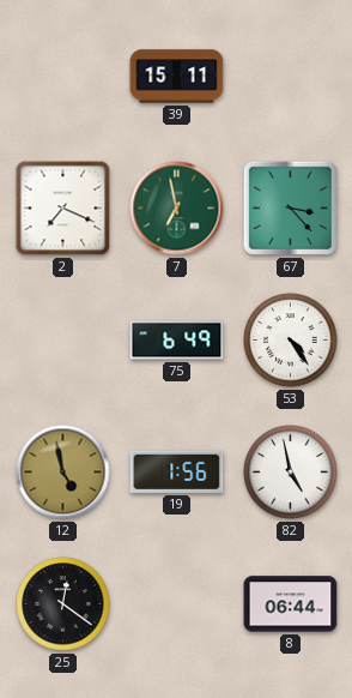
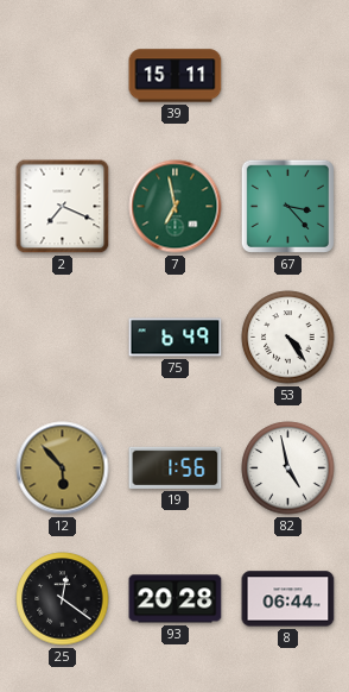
12: 4:58 -> 5:53 (63, 468)
93: none -> 20:28 (176, 599)
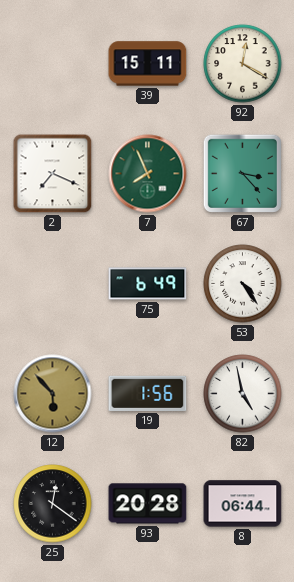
92: none -> 12:20 (243, 64)
7: 6:58 -> 7:56 (148, 174)
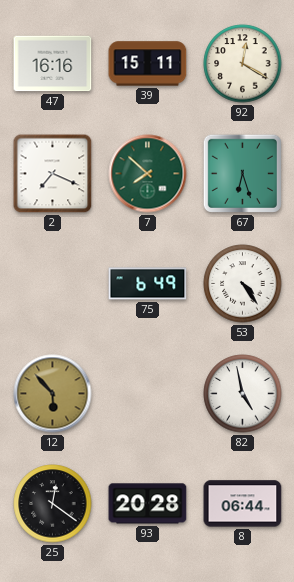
47: none -> 16:16 (53, 64)
7: 7:56 -> 7:52 (148, 174)
67: 3:23 -> 6:27 (242, 173)
19: 1:56 -> none (148, 393)
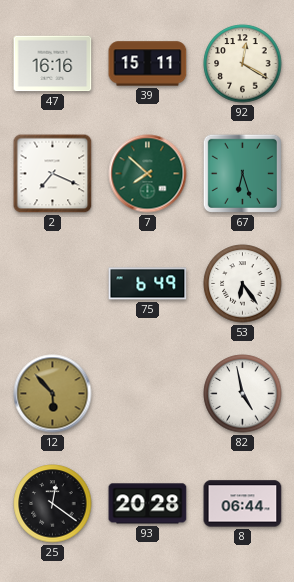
53: 4:24 -> 6:24 (243, 284)
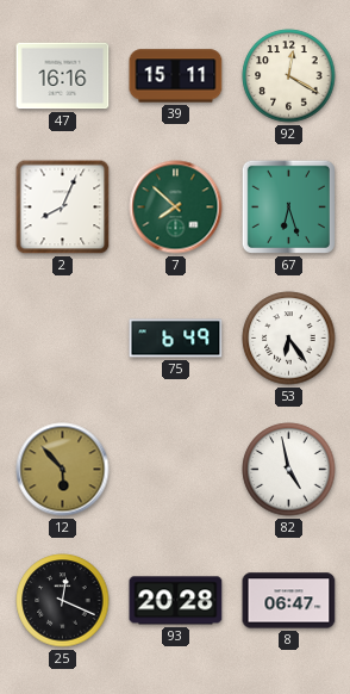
2: 7:19 -> 8:04 (63, 207)
25: 12:21 -> 12:19 (63, 601)
8: 06:44 -> 06:47 (289, 601)
